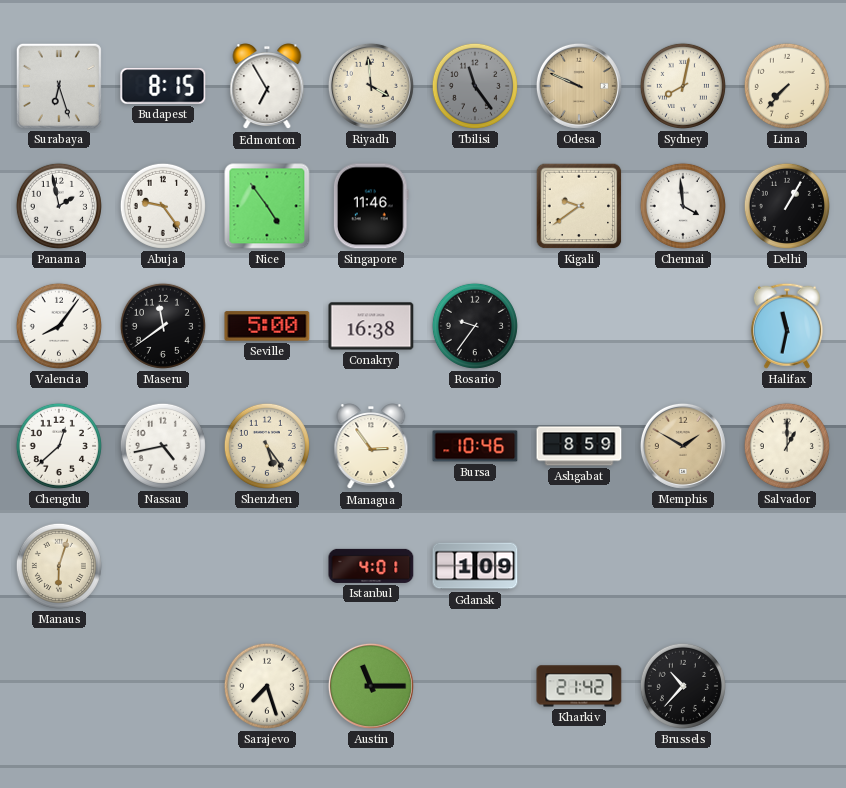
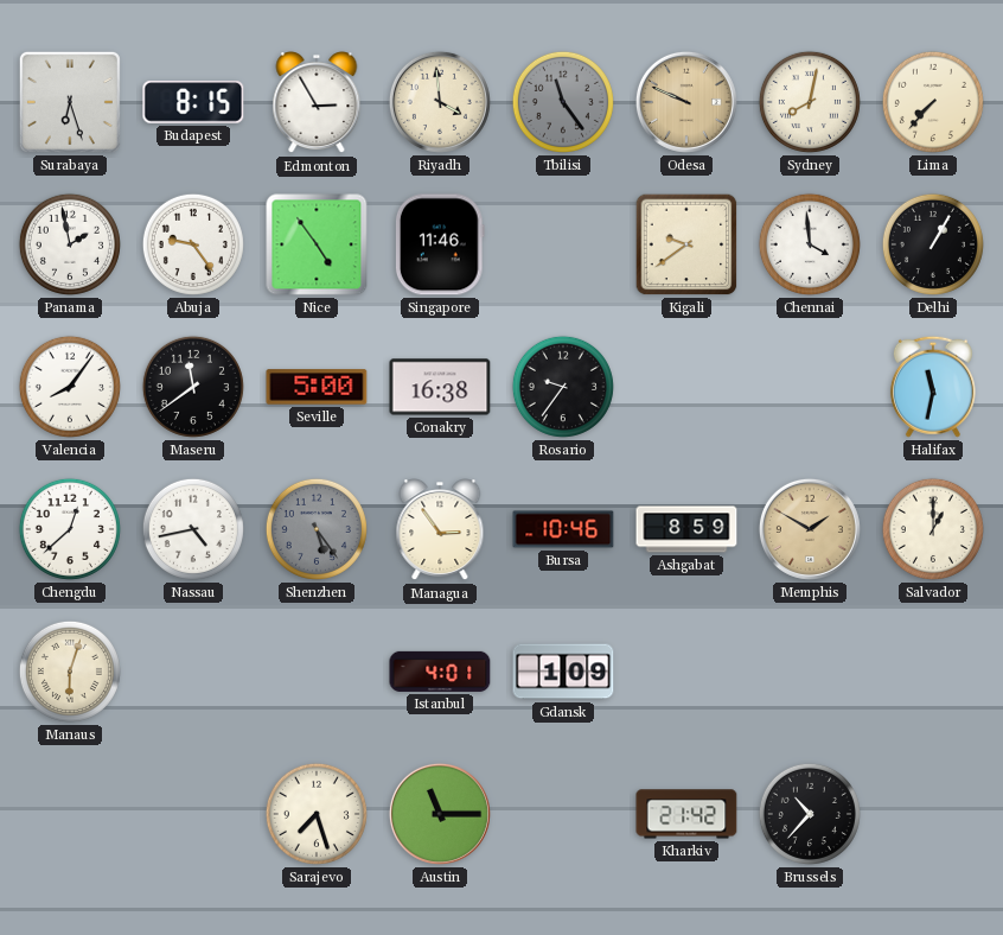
Edmonton: 6:55 -> 2:55 (317, 103)
Shenzhen dial: cream -> grey (317, 529)
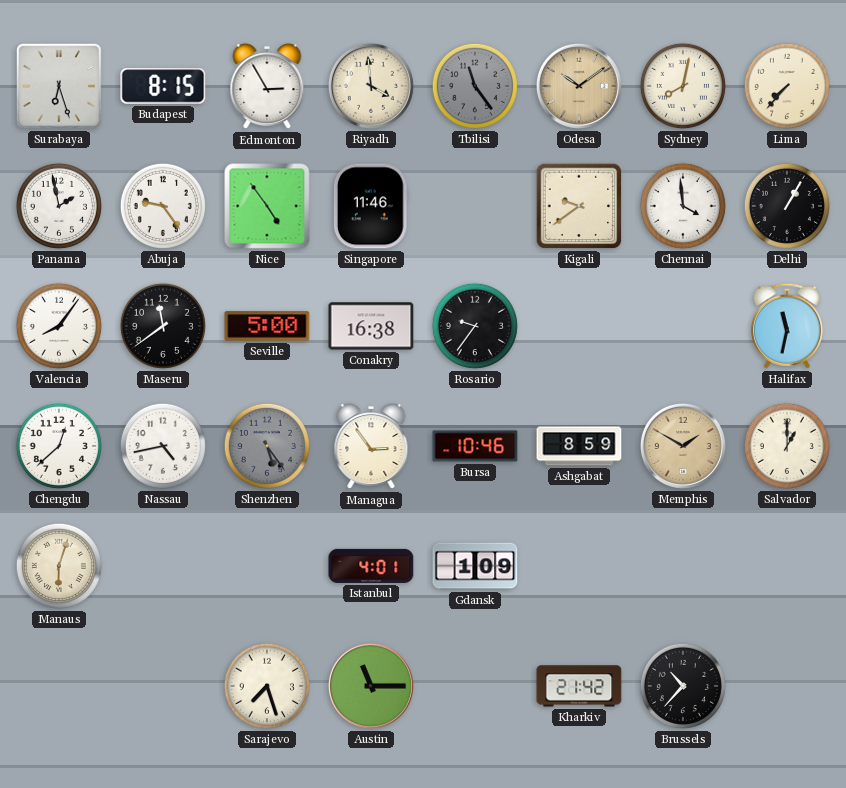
Odesa: 9:49 -> 10:09 (579, 86)
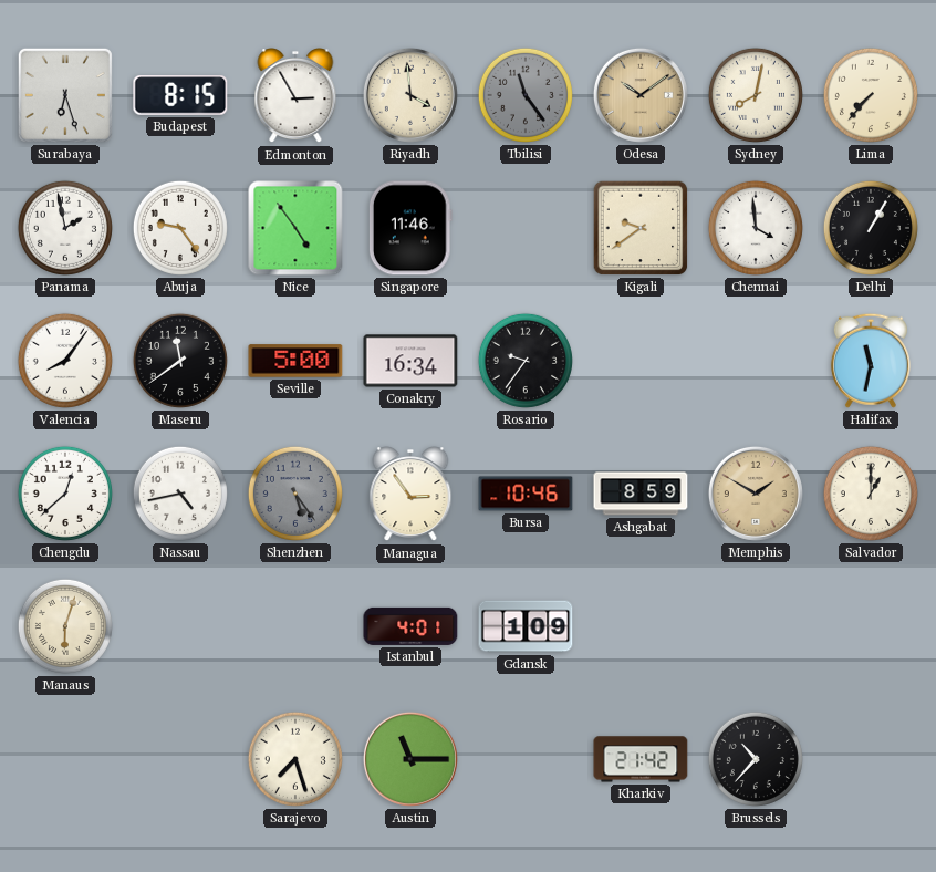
Conakry: 16:38 -> 16:34 (410, 361)
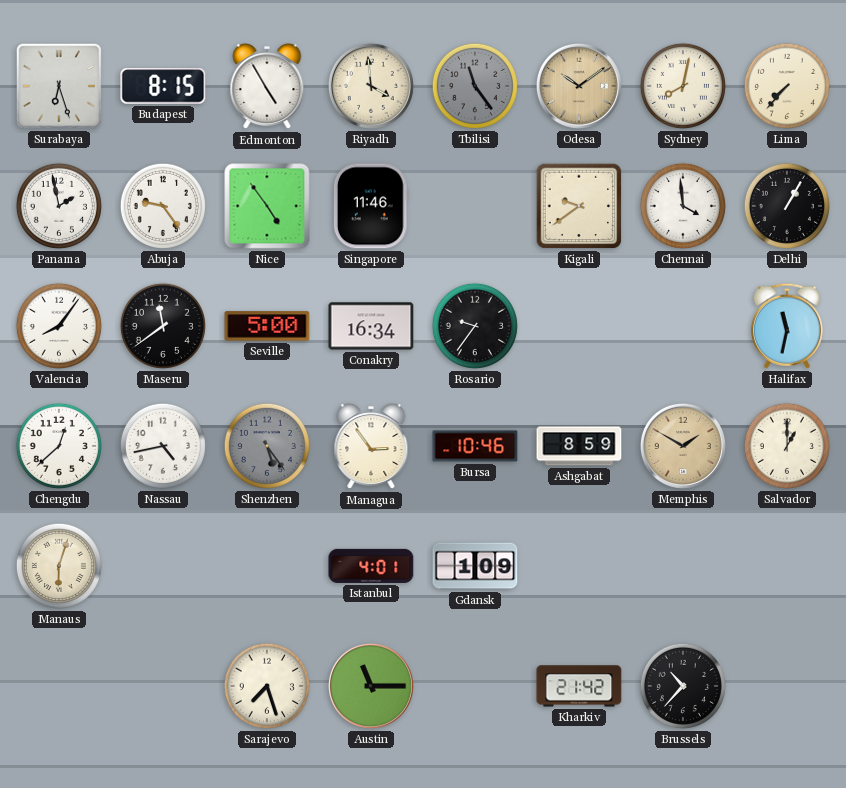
Edmonton: 2:55 -> 4:55 (267, 87)
